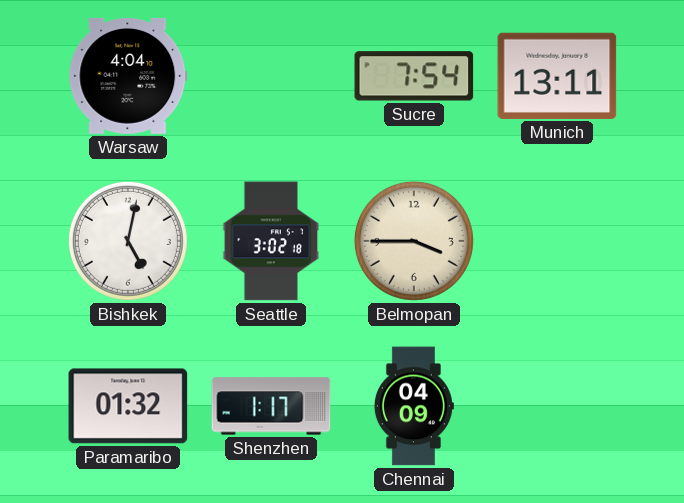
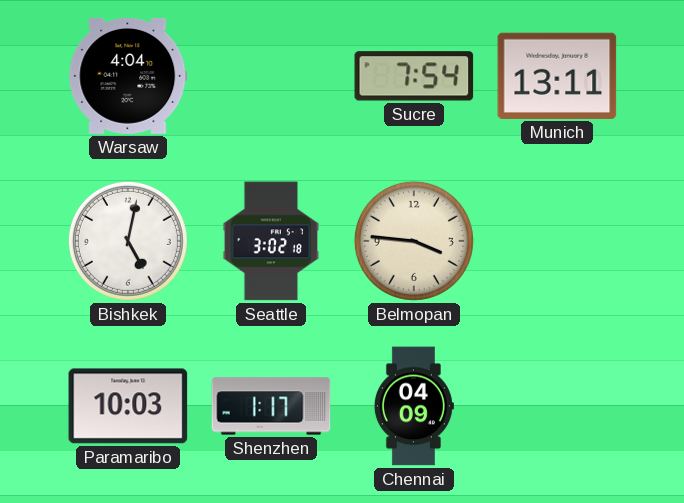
Belmopan: 3:45 -> 3:46 (414, 241)
Paramaribo: 01:32 -> 10:03 (128, 406)
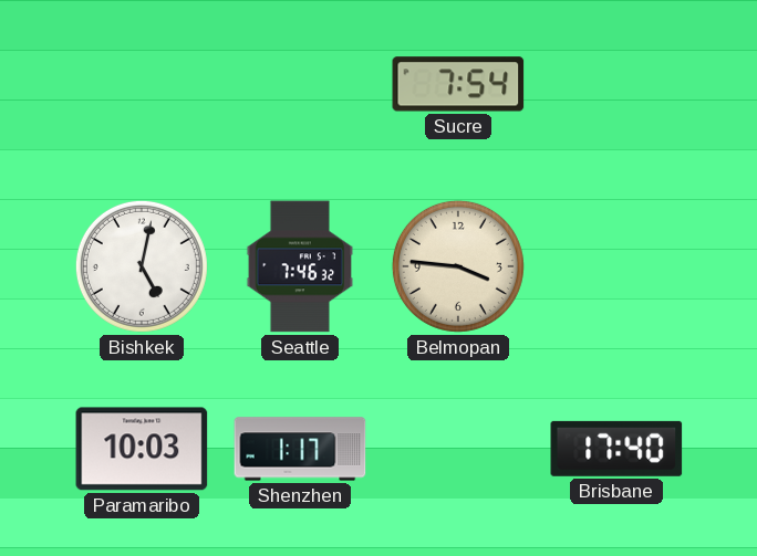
Warsaw: 4:04 -> none (128, 76)
Munich: 13:11 -> none (557, 76)
Seattle: 3:02 -> 7:46 (300, 266)
Chennai: 04:09 -> none (414, 406)
Brisbane: none -> 17:40 (616, 449)
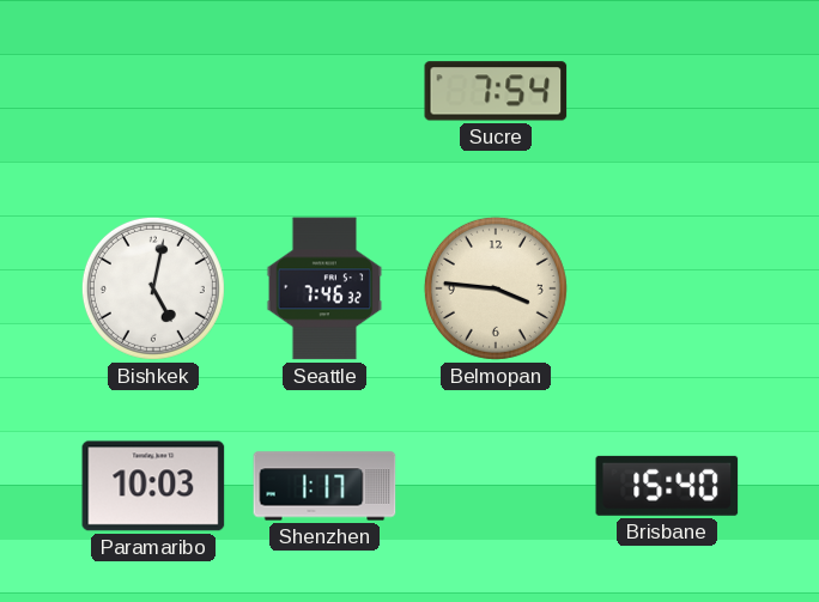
Brisbane: 17:40 -> 15:40 (667, 486)
